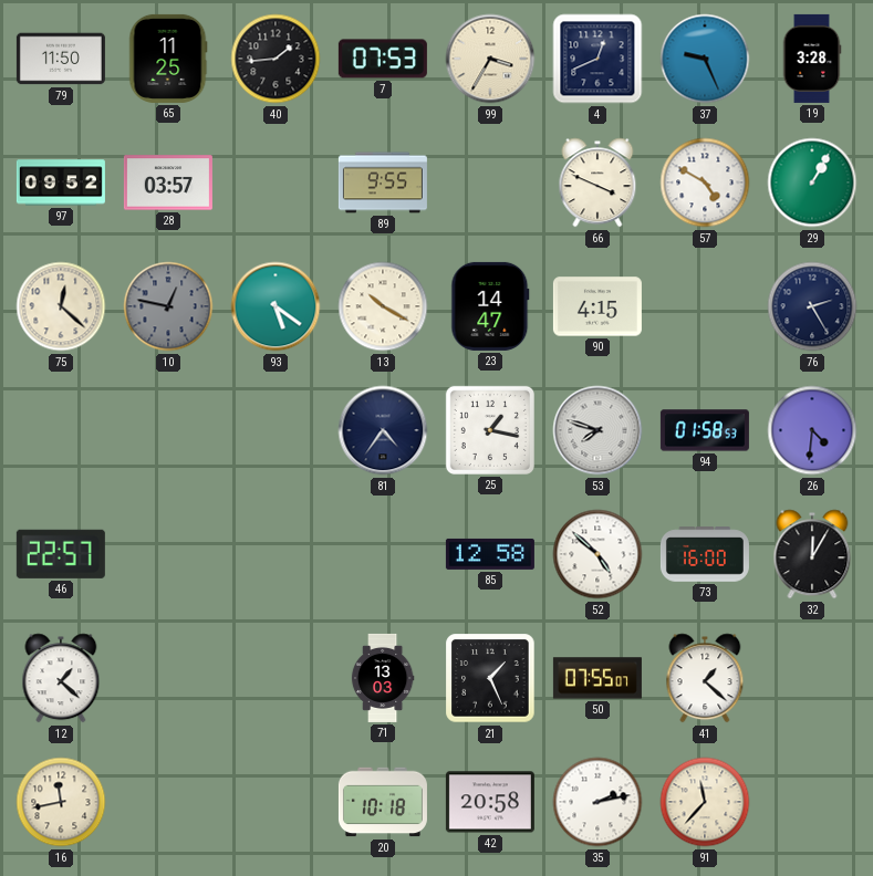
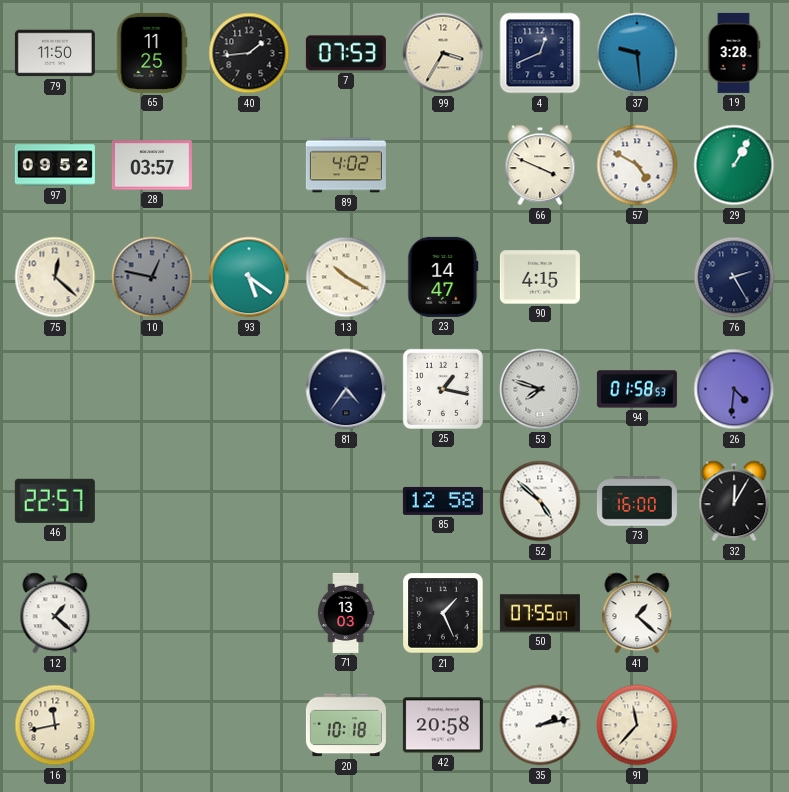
37: 9:26 -> 9:29 (637, 53)
89: 9:55 -> 4:02 (346, 165)
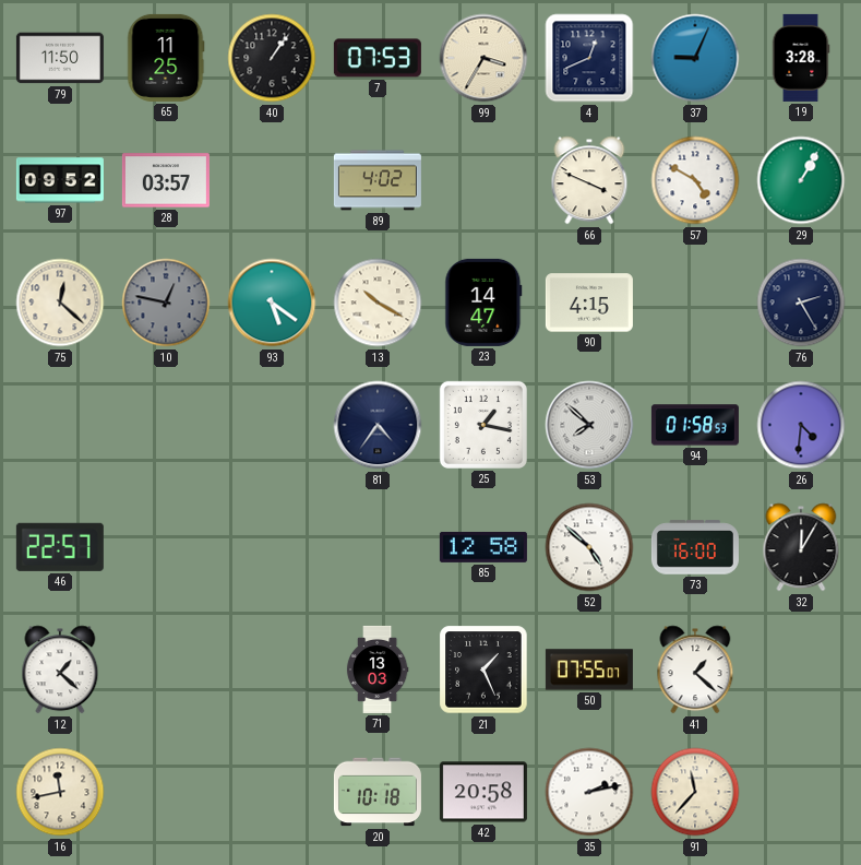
40: 1:44 -> 1:06 (272, 58)
37: 9:29 -> 9:04 (695, 58)
53: 7:48 -> 7:52 (589, 425)
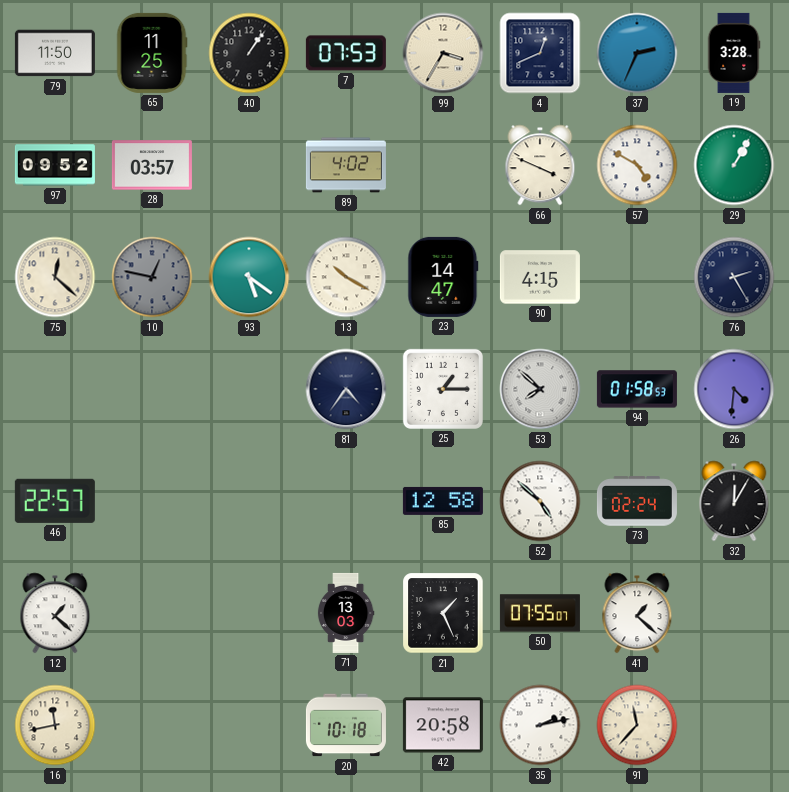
37: 9:04 -> 2:34 (637, 53)
25: 1:17 -> 1:15 (443, 389)
73: 16:00 -> 02:24 (637, 501)
